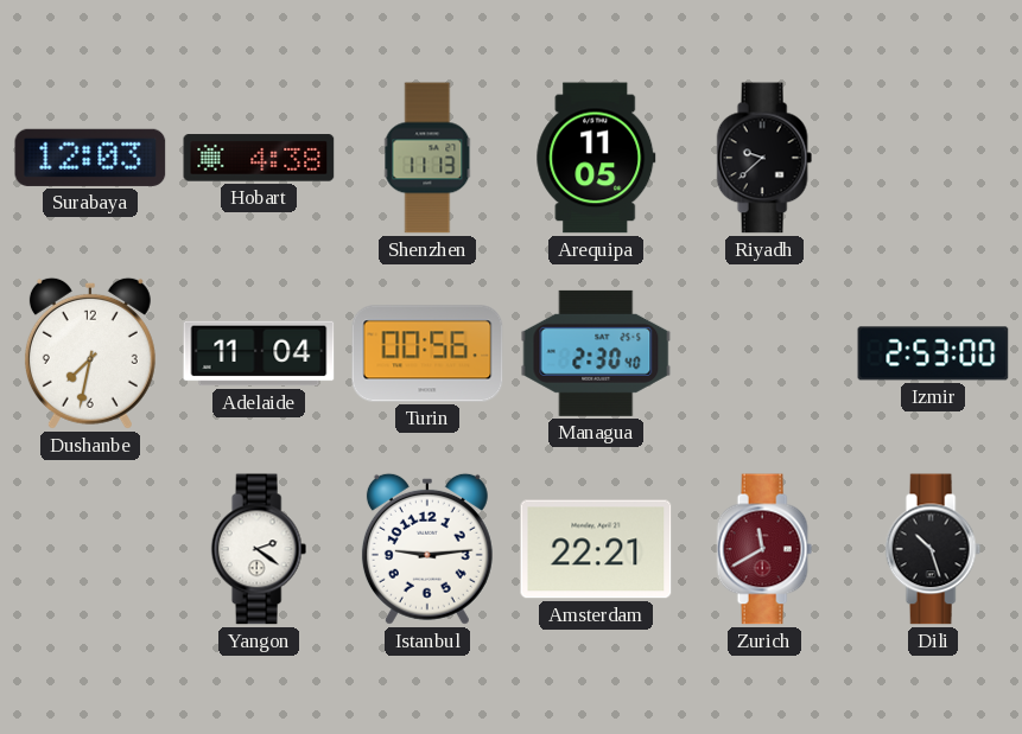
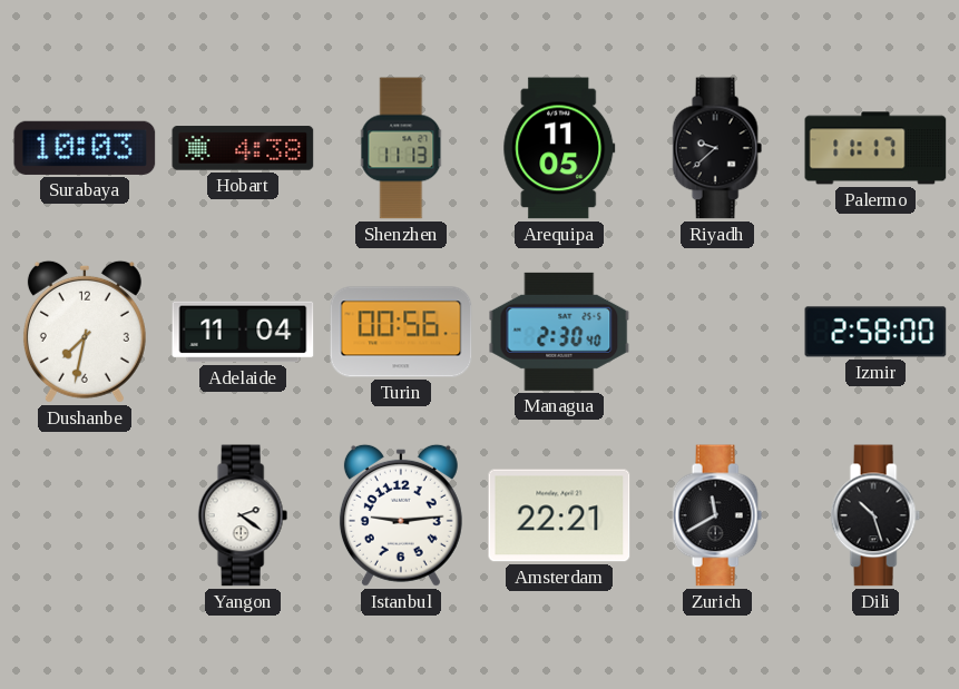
Surabaya: 12:03 -> 10:03 (85, 148)
Palermo: none -> 11:17 (875, 148)
Izmir: 2:53 -> 2:58 (875, 332)
Zurich dial: burgundy -> black (717, 515)
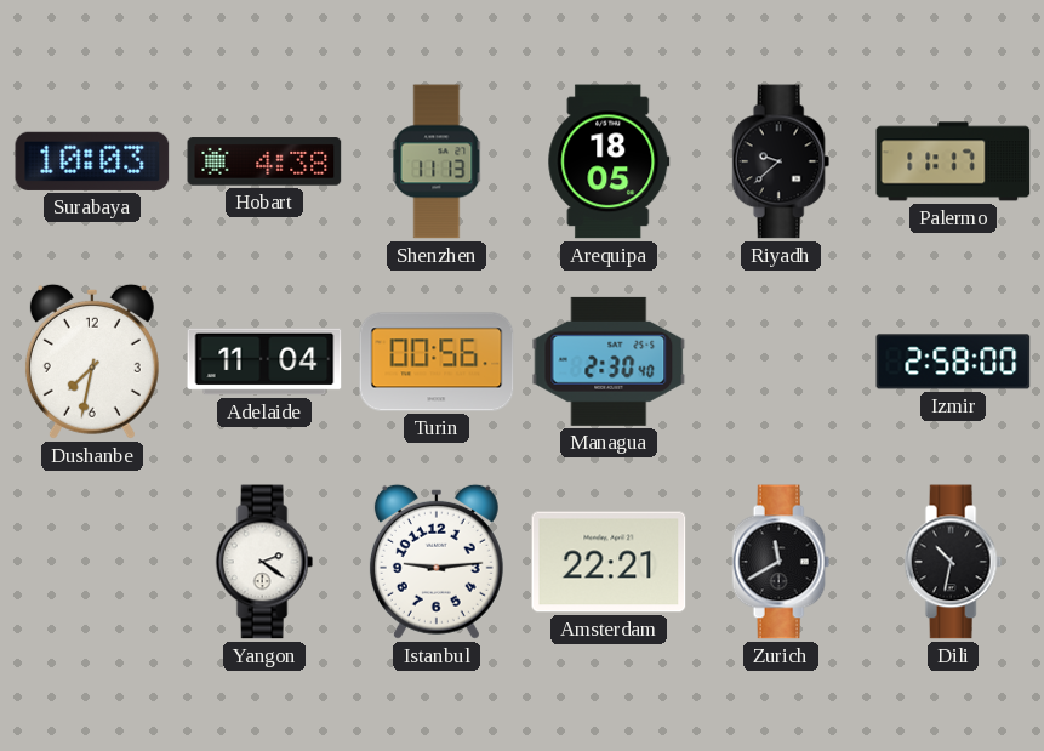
Arequipa: 11:05 -> 18:05 (609, 161)
Dili: 10:27 -> 10:32 (953, 562)
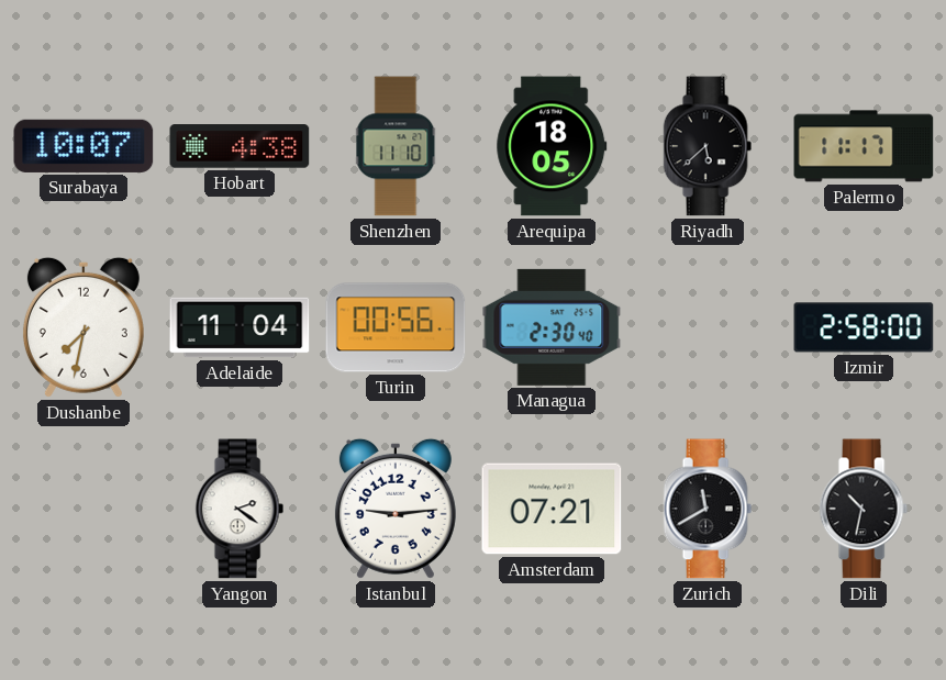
Surabaya: 10:03 -> 10:07 (84, 146)
Shenzhen: 11:13 -> 11:10 (396, 146)
Riyadh: 9:38 -> 5:38 (708, 146)
Amsterdam: 22:21 -> 07:21 (552, 509)
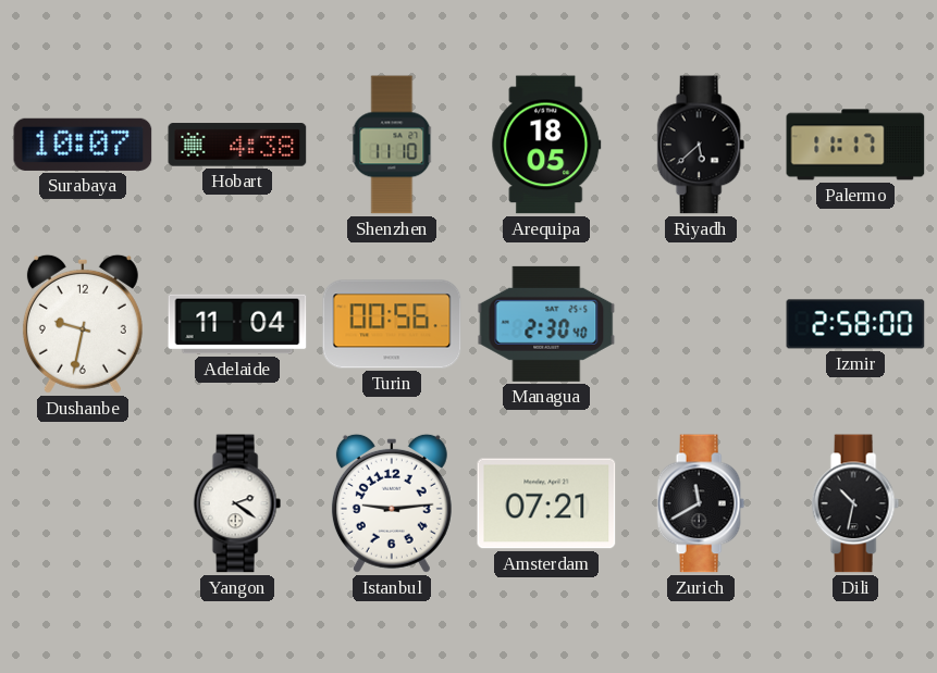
Dushanbe: 7:32 -> 9:32 (83, 324)
